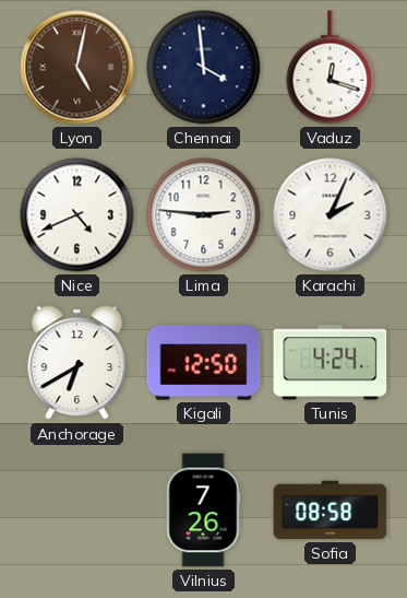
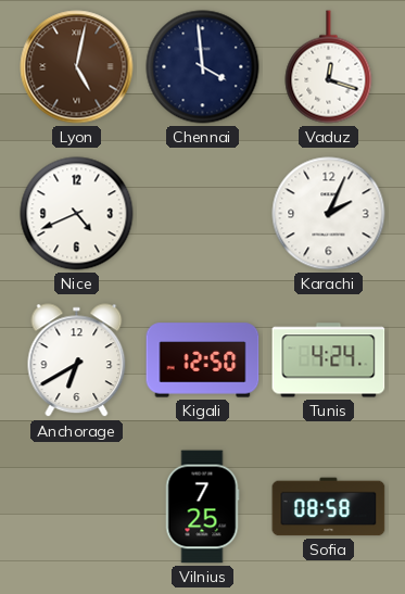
Lima: 2:46 -> none (204, 215)
Vilnius: 7:26 -> 7:25 (202, 507)
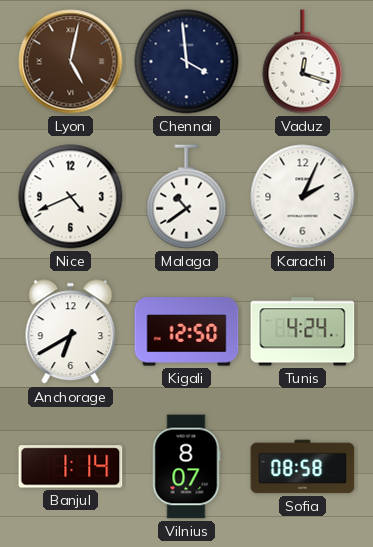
Malaga: none -> 10:39 (187, 197)
Banjul: none -> 1:14 (71, 467)
Vilnius: 7:25 -> 8:07 (186, 467)
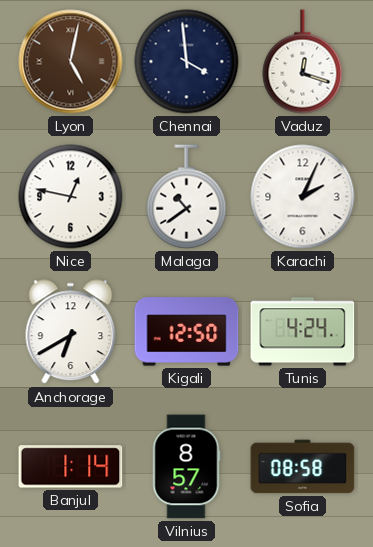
Nice: 4:41 -> 12:47 (71, 197)
Vilnius: 8:07 -> 8:57 (186, 467)
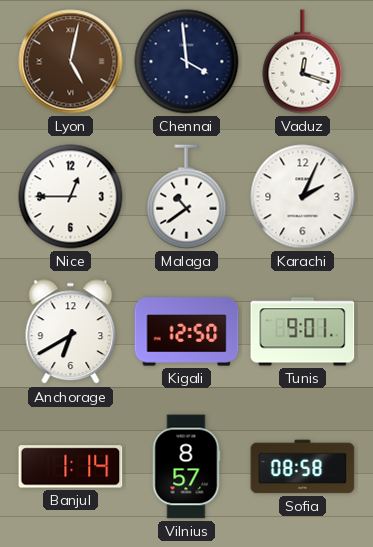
Nice: 12:47 -> 12:45 (71, 197)
Tunis: 4:24 -> 9:01 (303, 332)
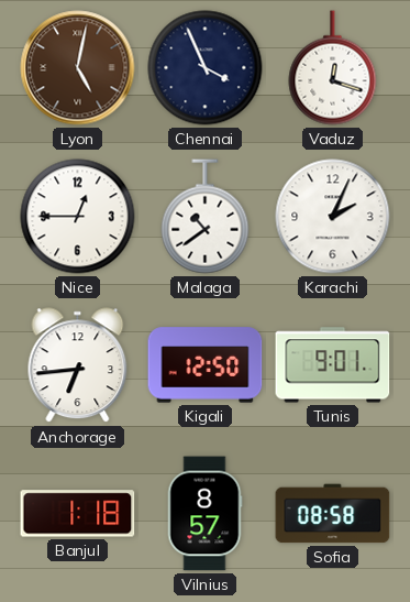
Chennai: 3:59 -> 3:56 (206, 68)
Anchorage: 6:40 -> 6:44 (78, 365)
Banjul: 1:14 -> 1:18 (78, 514)
